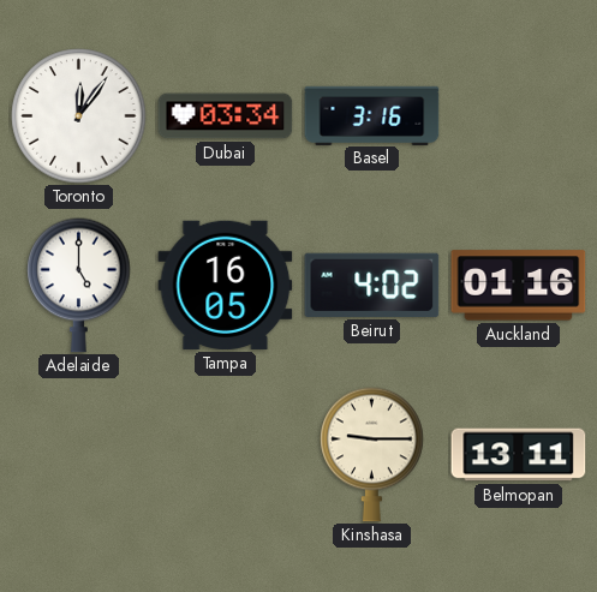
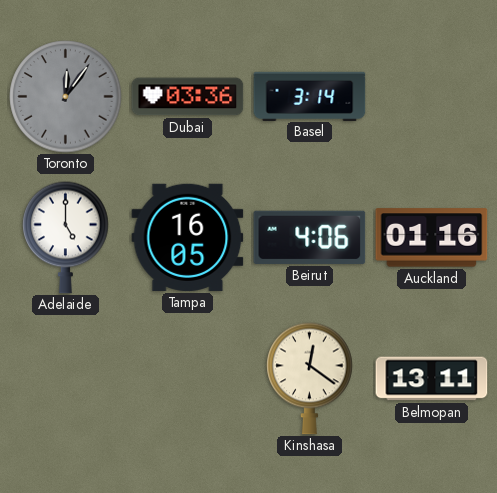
Toronto dial: white -> grey (66, 97)
Dubai: 03:34 -> 03:36 (188, 97)
Basel: 3:16 -> 3:14 (310, 96)
Beirut: 4:02 -> 4:06 (310, 237)
Kinshasa: 9:15 -> 12:21 (310, 378)
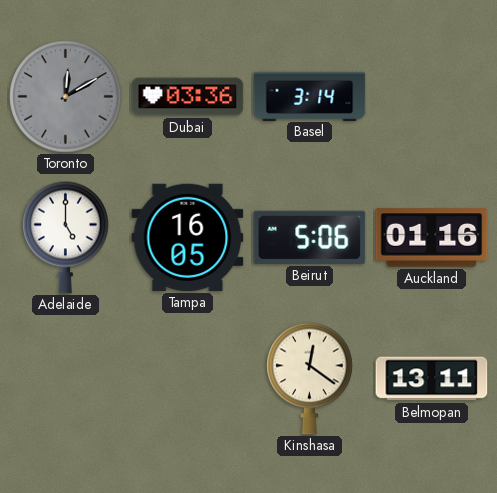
Toronto: 12:06 -> 12:10 (66, 97)
Beirut: 4:06 -> 5:06 (310, 237)
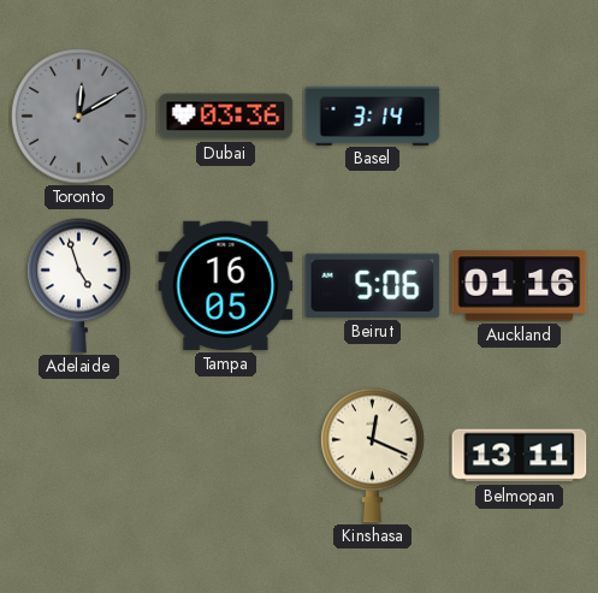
Adelaide: 5:00 -> 4:57 (79, 285)
Kinshasa: 12:21 -> 12:19 (373, 455)
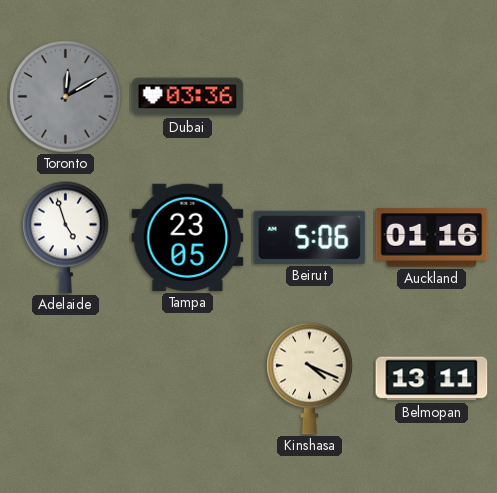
Basel: 3:14 -> none (373, 115)
Tampa: 16:05 -> 23:05 (188, 237)
Kinshasa: 12:19 -> 4:19 (310, 378)
